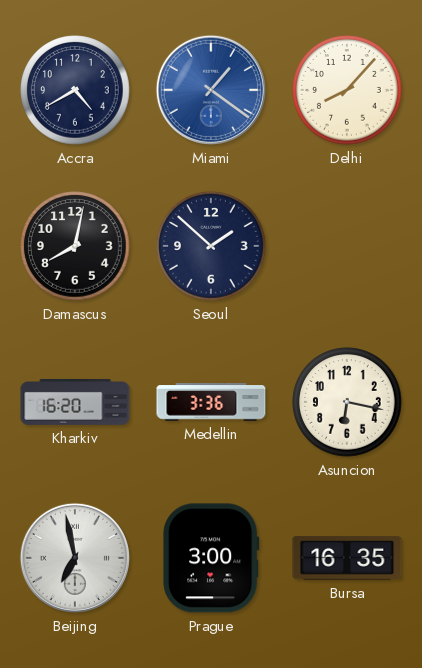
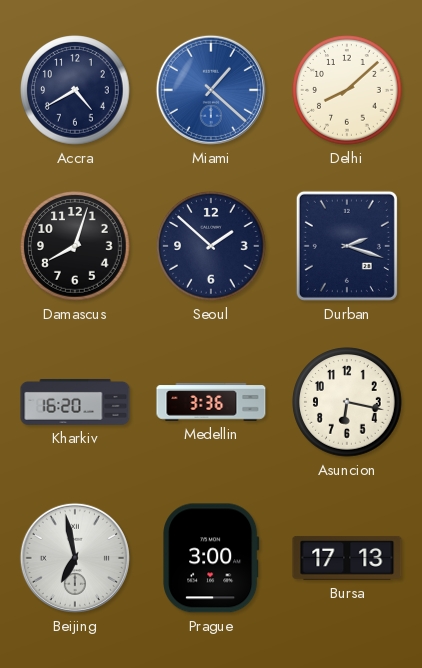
Miami: 1:21 -> 1:22 (211, 90)
Delhi: 8:07 -> 8:08 (347, 90)
Damascus: 8:02 -> 8:03 (75, 246)
Durban: none -> 2:18 (347, 246)
Bursa: 16:35 -> 17:13 (347, 558)
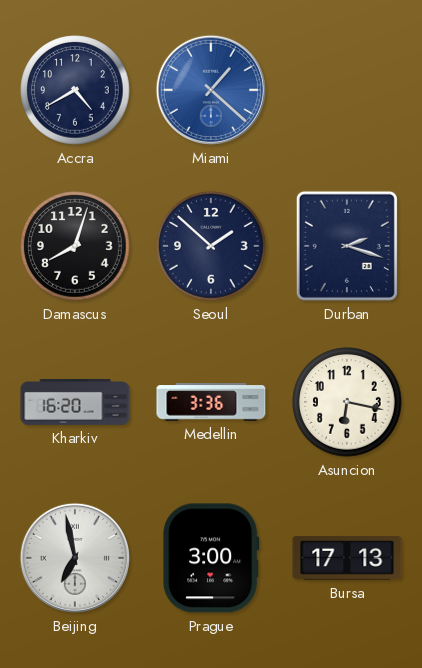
Delhi: 8:08 -> none (347, 90)
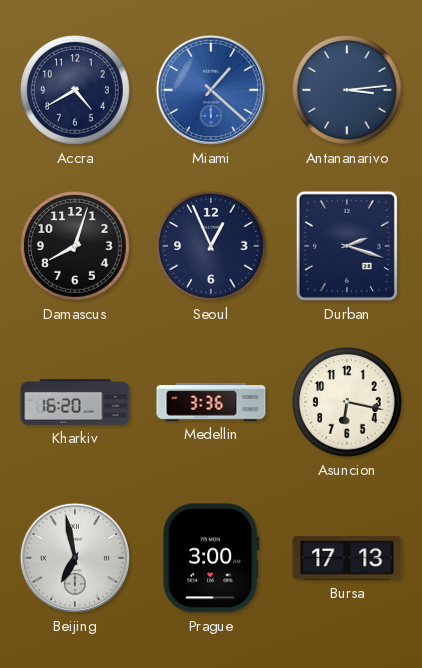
Antananarivo: none -> 3:14 (347, 90)
Seoul: 1:52 -> 12:56 (211, 246)
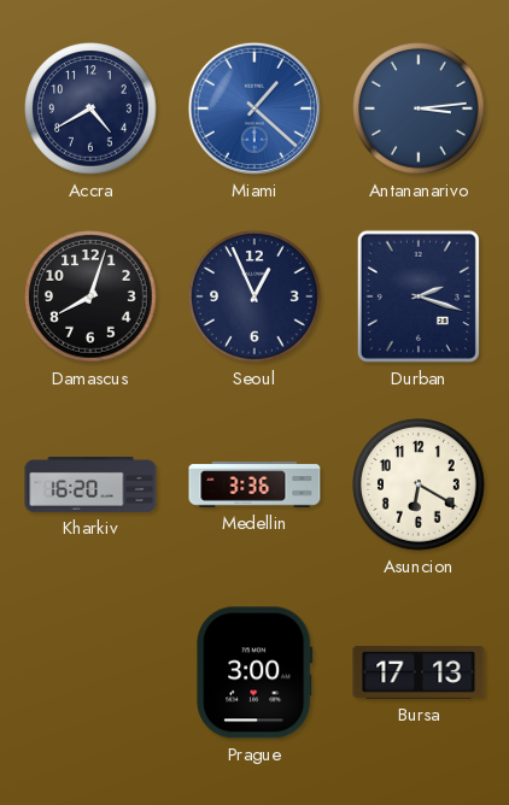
Asuncion: 6:17 -> 6:20 (419, 484)
Beijing: 6:58 -> none (75, 558)
